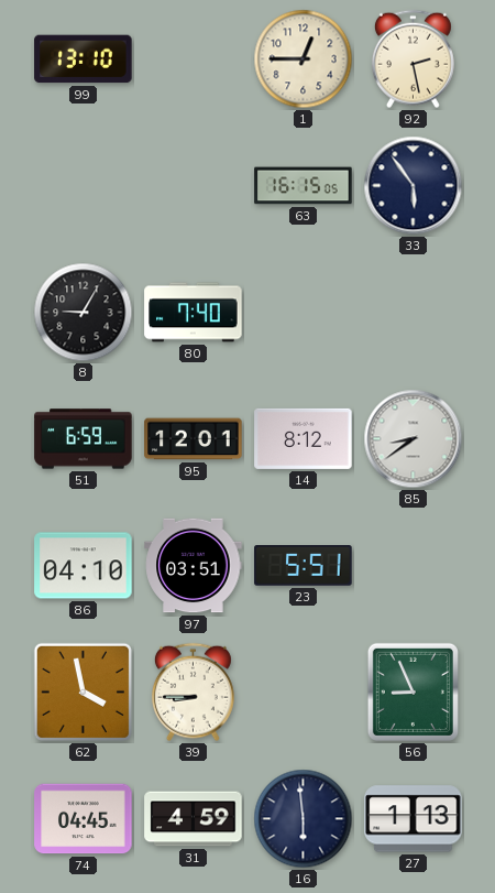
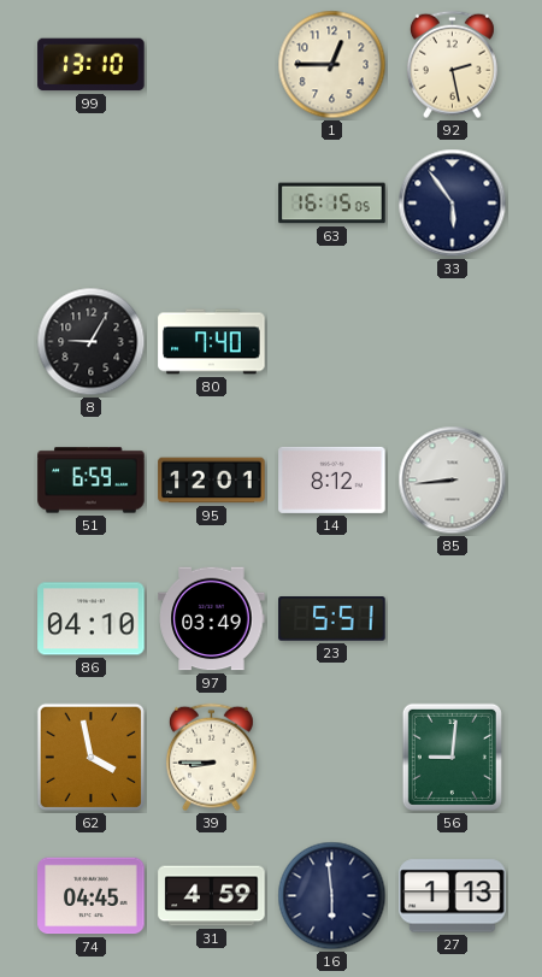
85: 8:39 -> 8:44 (453, 481)
97: 03:51 -> 03:49 (212, 619)
56: 8:56 -> 9:01 (452, 757)
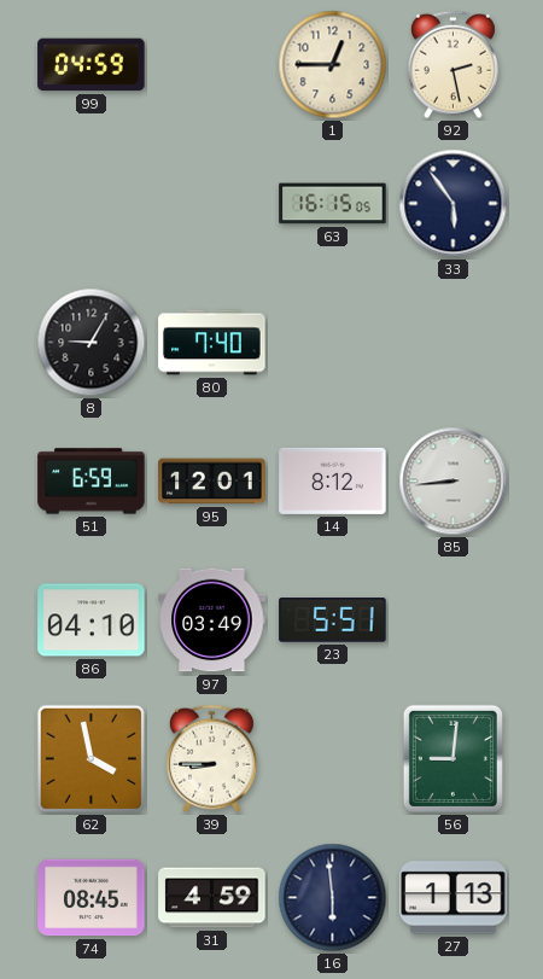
99: 13:10 -> 04:59 (92, 65)
74: 04:45 -> 08:45 (92, 898)
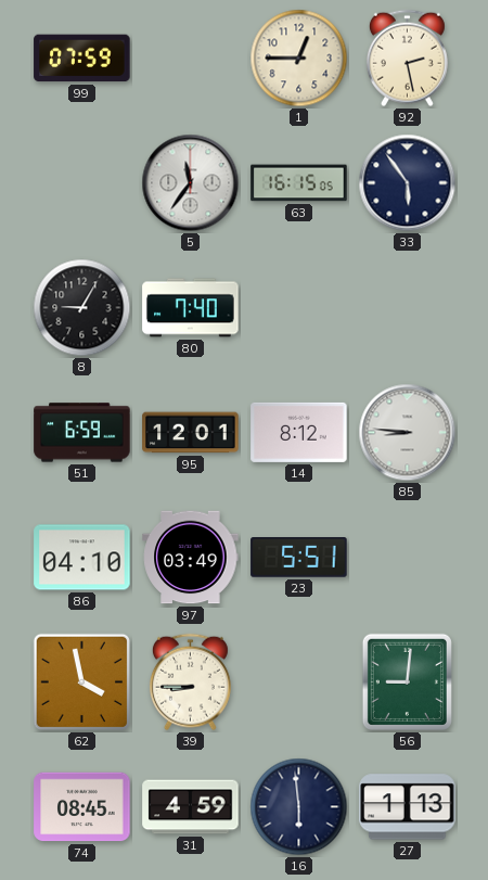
99: 04:59 -> 07:59 (82, 59)
5: none -> 11:36 (191, 183)
85: 8:44 -> 8:46 (408, 433)
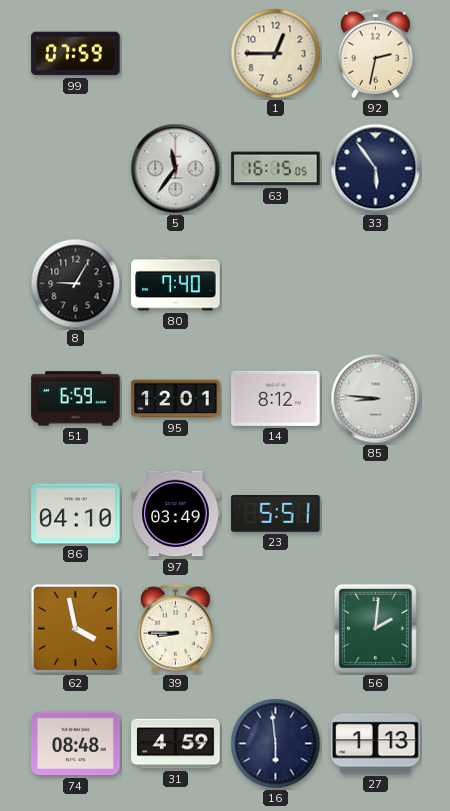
92: 2:28 -> 2:32 (375, 54)
56: 9:01 -> 2:01 (375, 628)
74: 08:45 -> 08:48 (76, 744)
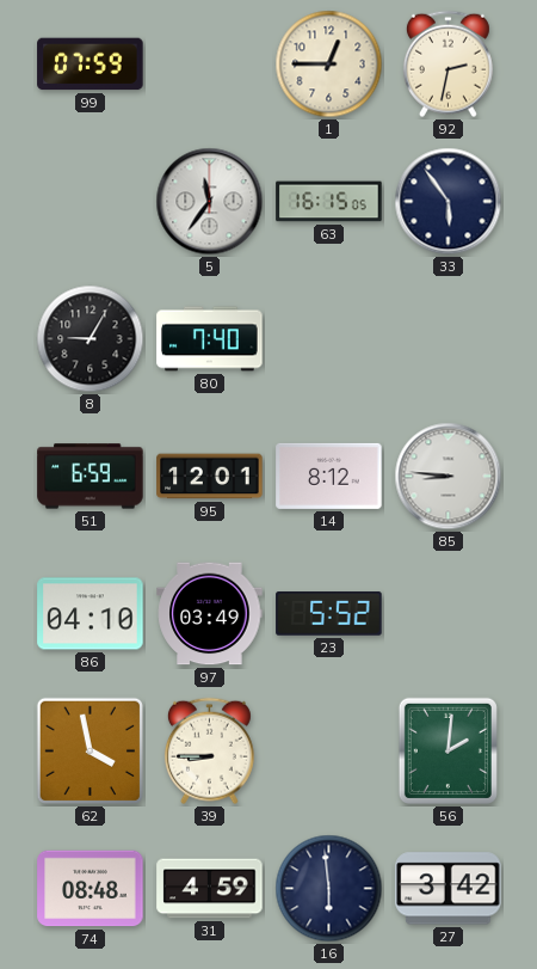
23: 5:51 -> 5:52 (329, 614)
27: 1:13 -> 3:42 (449, 889)
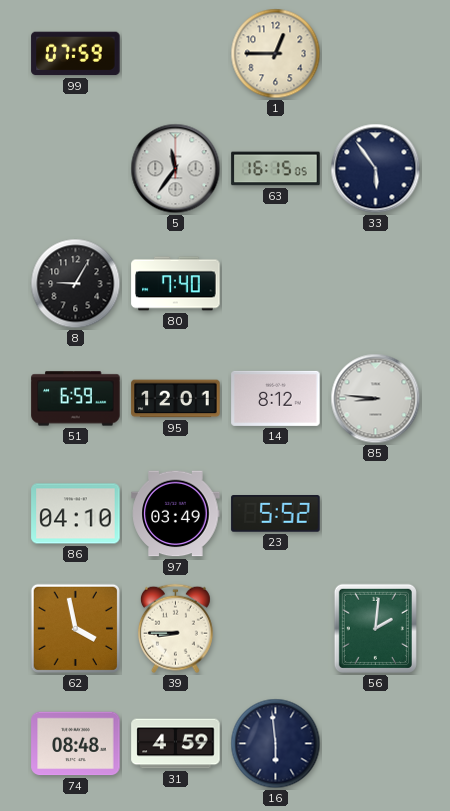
92: 2:32 -> none (447, 65)
27: 3:42 -> none (449, 889)
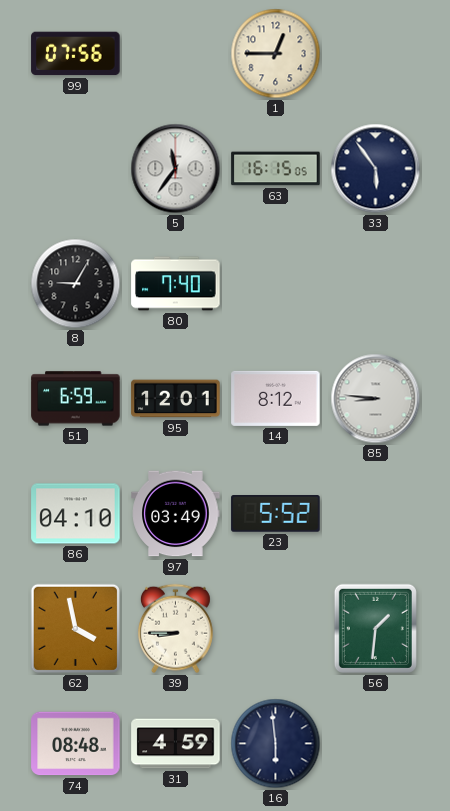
99: 07:59 -> 07:56 (76, 54)
56: 2:01 -> 1:31 (375, 628)
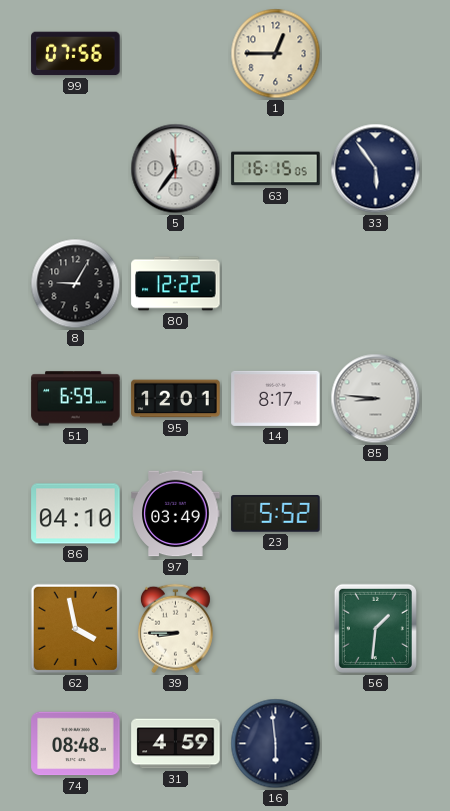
80: 7:40 -> 12:22 (176, 284)
14: 8:12 -> 8:17 (276, 398)
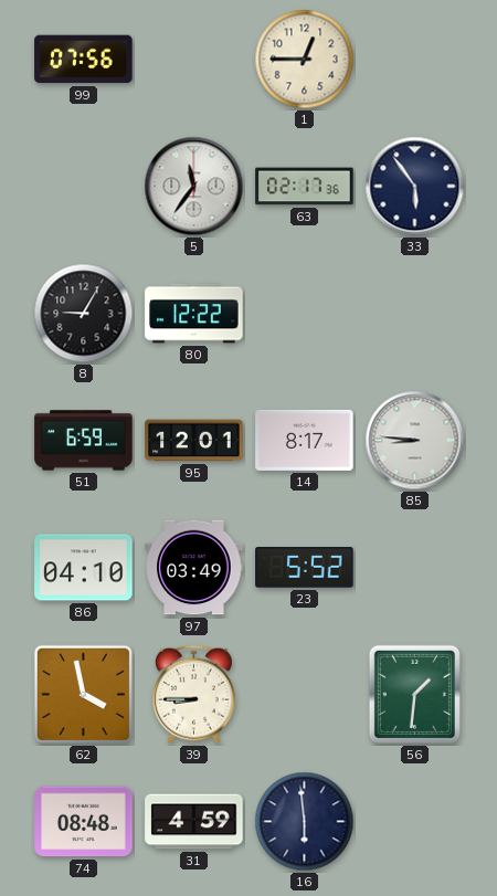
63: 16:15 -> 02:17 (305, 187)
